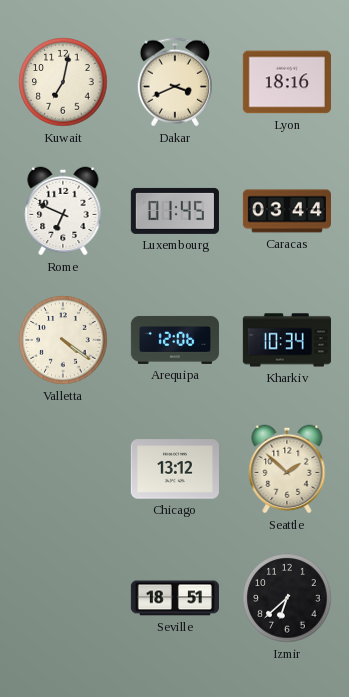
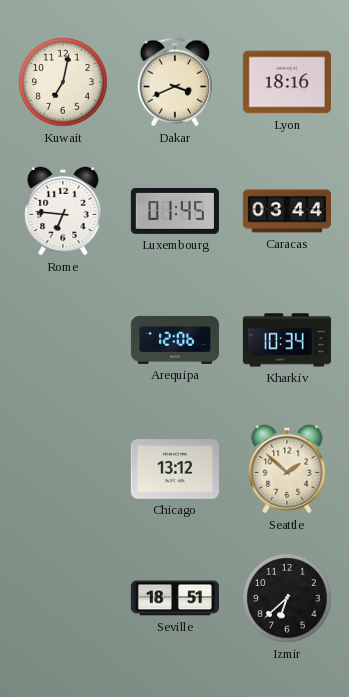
Rome: 6:49 -> 6:46 (63, 211)
Valletta: 4:21 -> none (63, 340)
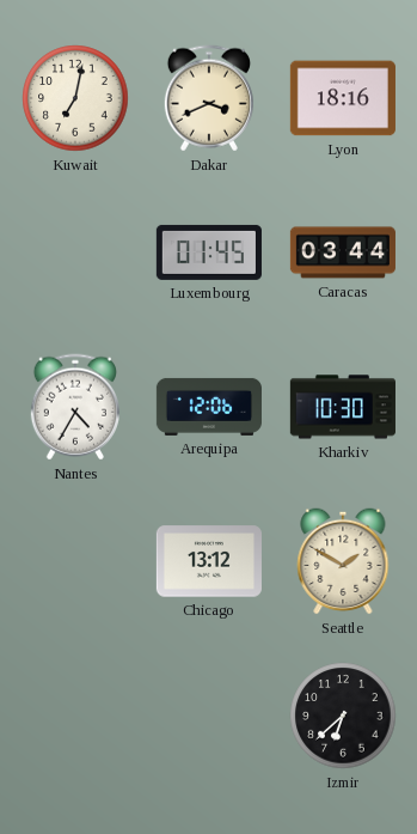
Rome: 6:46 -> none (63, 211)
Nantes: none -> 4:35 (75, 407)
Kharkiv: 10:34 -> 10:30 (343, 407)
Seattle: 1:52 -> 1:50 (343, 561)
Seville: 18:51 -> none (175, 598)
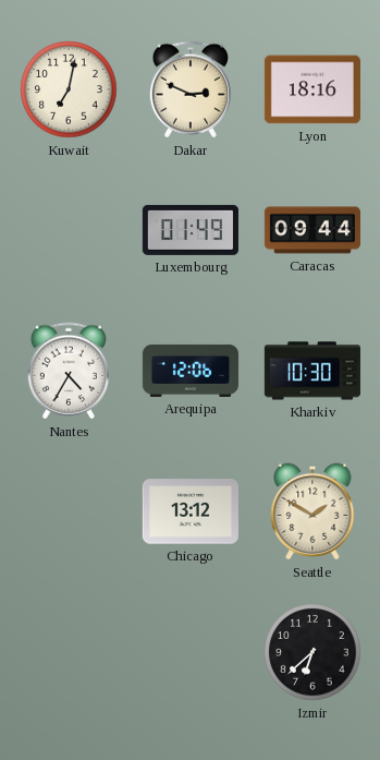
Dakar: 3:41 -> 2:49 (191, 89)
Luxembourg: 01:45 -> 01:49 (191, 230)
Caracas: 03:44 -> 09:44 (312, 230)
